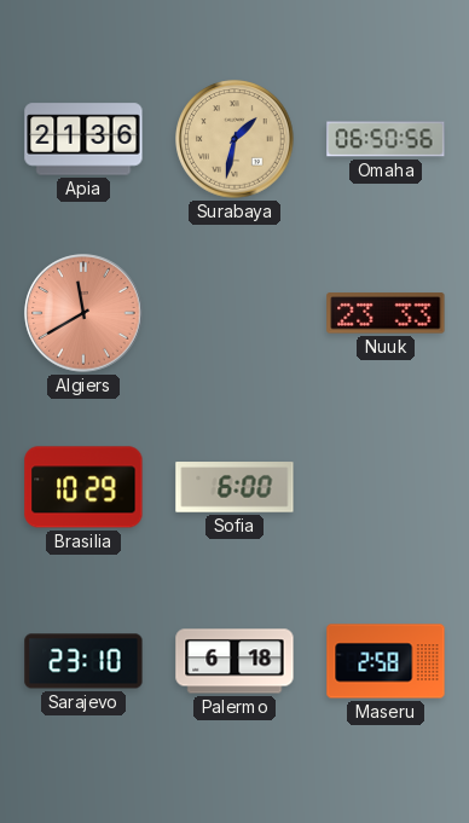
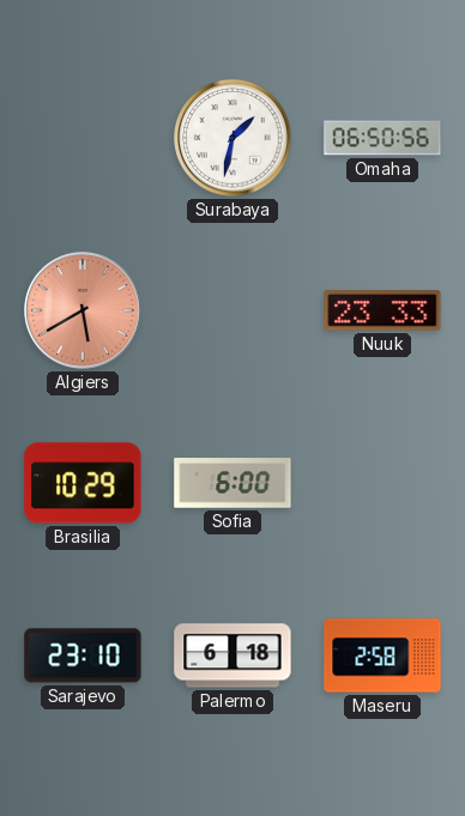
Apia: 21:36 -> none (83, 139)
Surabaya dial: champagne -> white (232, 138)
Algiers: 11:40 -> 5:40 (83, 310)
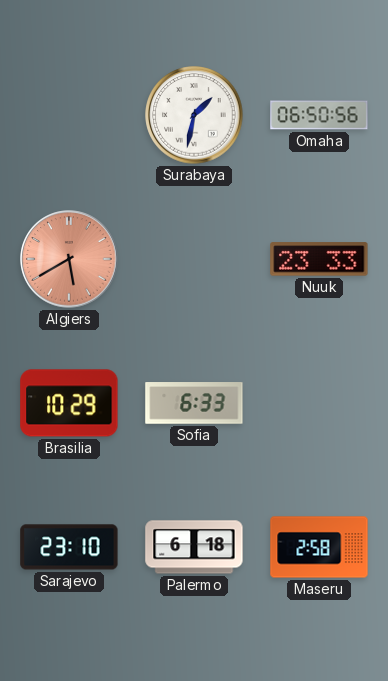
Sofia: 6:00 -> 6:33 (194, 403)
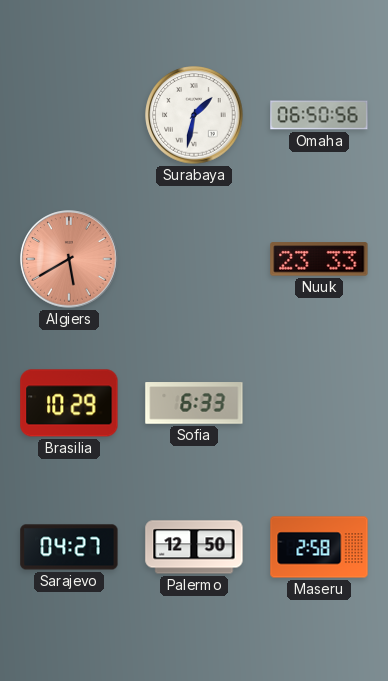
Sarajevo: 23:10 -> 04:27 (69, 547)
Palermo: 6:18 -> 12:50 (194, 547)
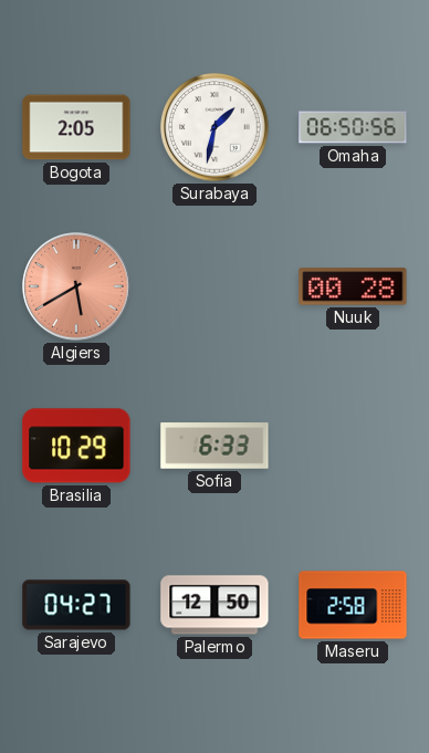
Bogota: none -> 2:05 (76, 127)
Nuuk: 23:33 -> 00:28 (353, 286)
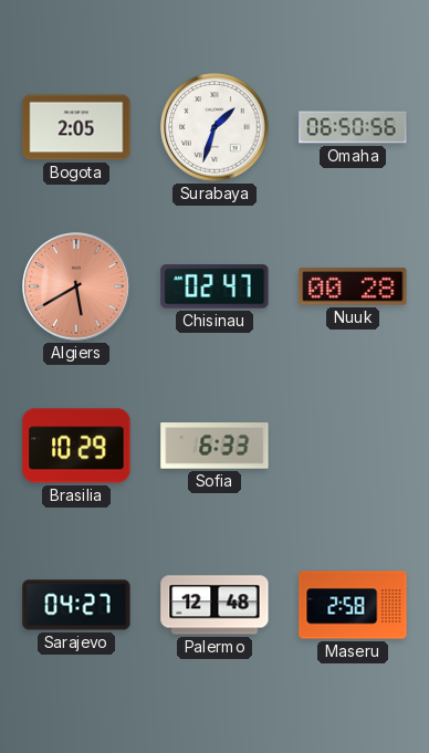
Surabaya: 1:32 -> 1:33 (214, 127)
Chisinau: none -> 02:47 (214, 286)
Palermo: 12:50 -> 12:48 (214, 605)
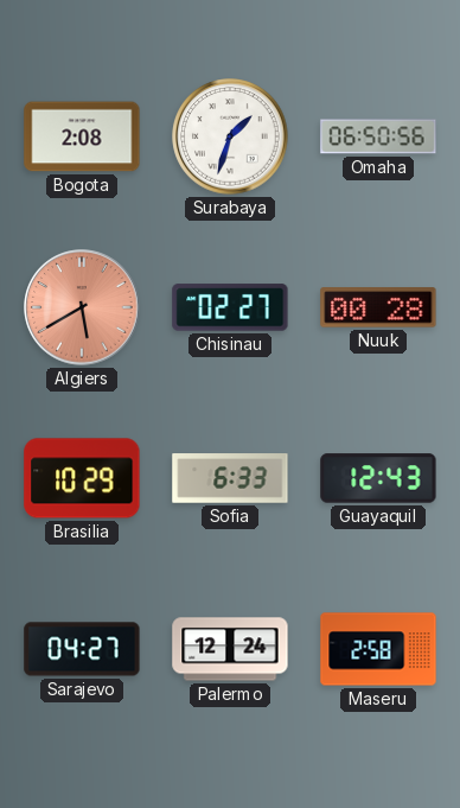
Bogota: 2:05 -> 2:08 (82, 136)
Chisinau: 02:47 -> 02:27 (230, 307)
Guayaquil: none -> 12:43 (378, 478)
Palermo: 12:48 -> 12:24 (230, 649)
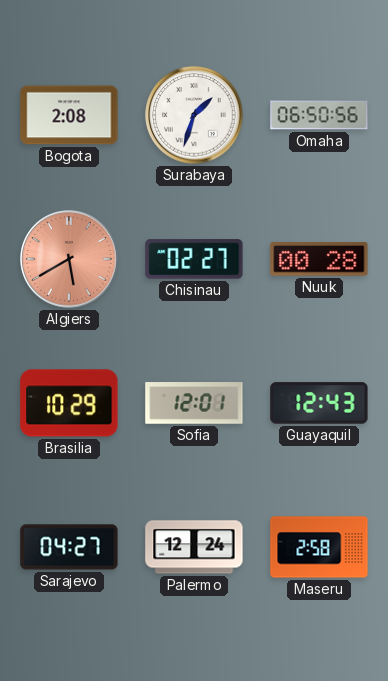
Sofia: 6:33 -> 12:01 (194, 403)
